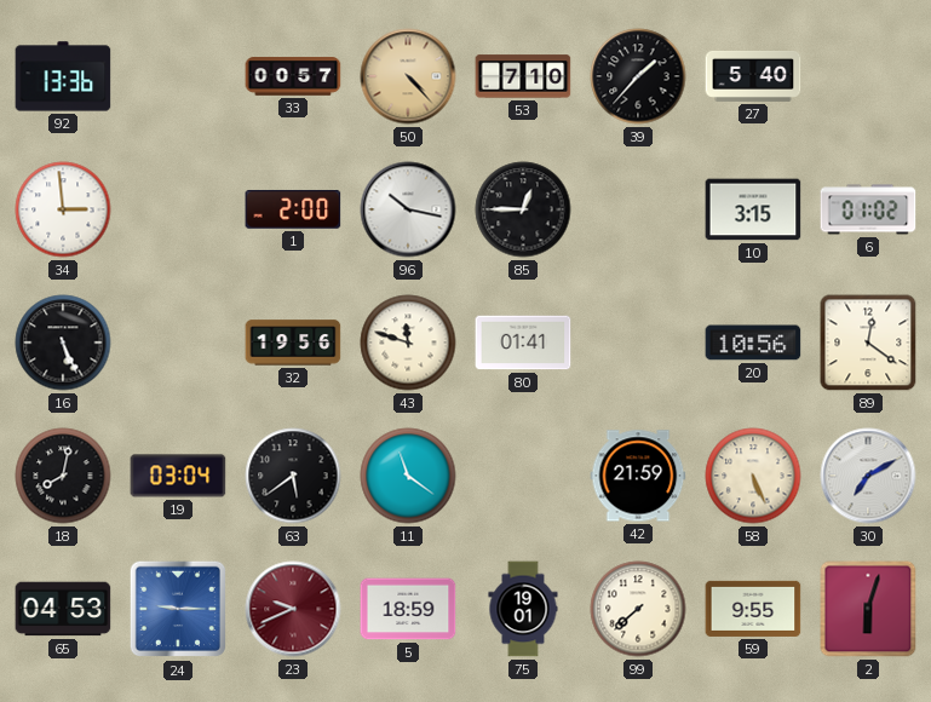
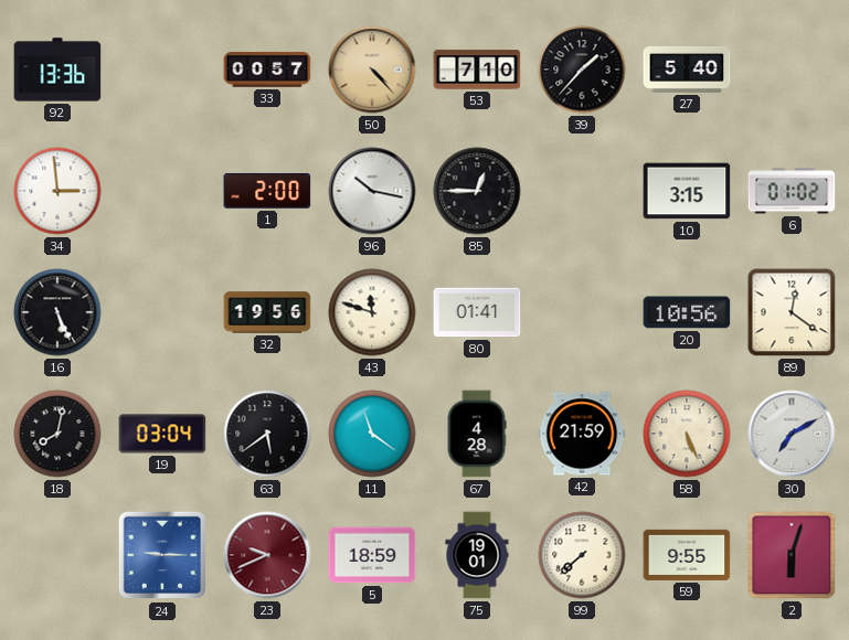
67: none -> 4:28 (477, 434)
65: 04:53 -> none (63, 609)
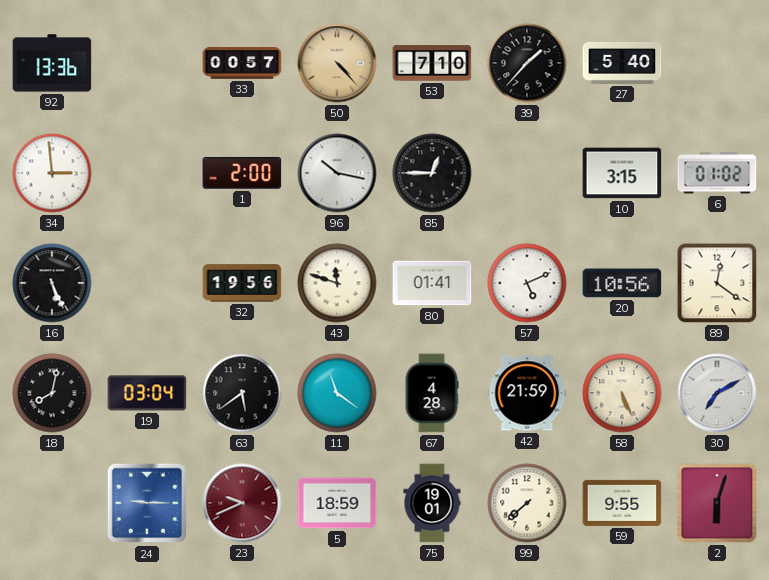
57: none -> 5:11 (527, 283)
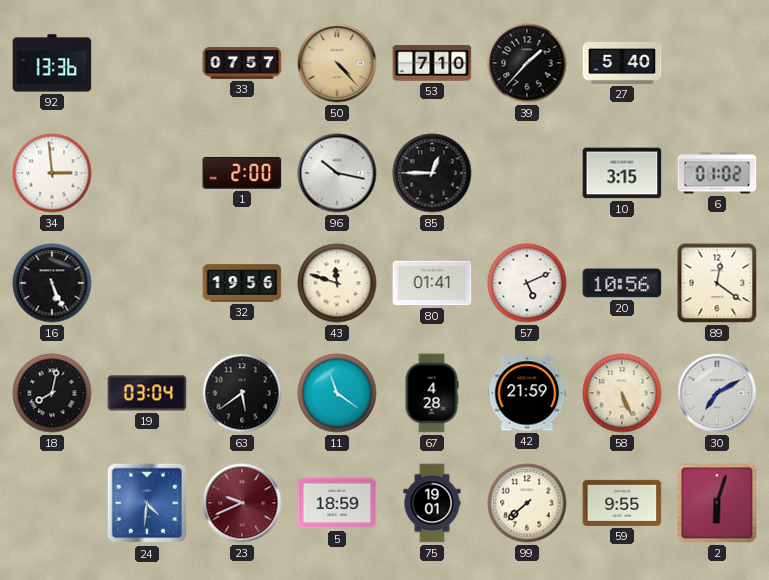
33: 00:57 -> 07:57 (242, 63)
24: 9:15 -> 4:31 (147, 503)
